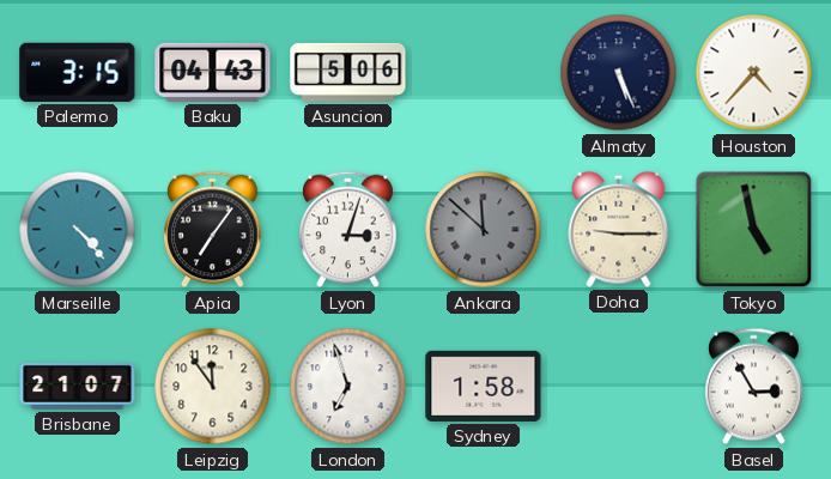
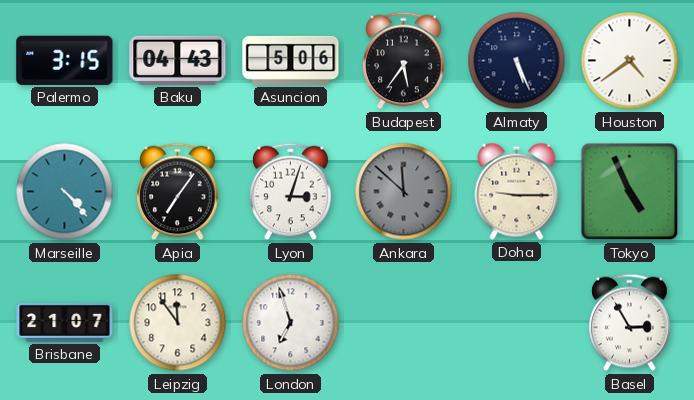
Budapest: none -> 5:36 (404, 61)
Houston: 4:37 -> 4:39 (630, 61)
Tokyo: 4:58 -> 4:56 (630, 192)
Sydney: 1:58 -> none (484, 386)
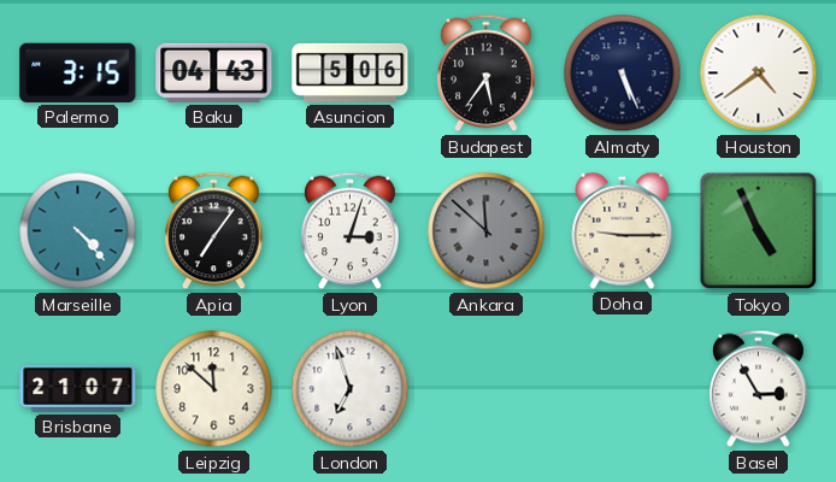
Leipzig: 11:54 -> 11:52 (214, 389)
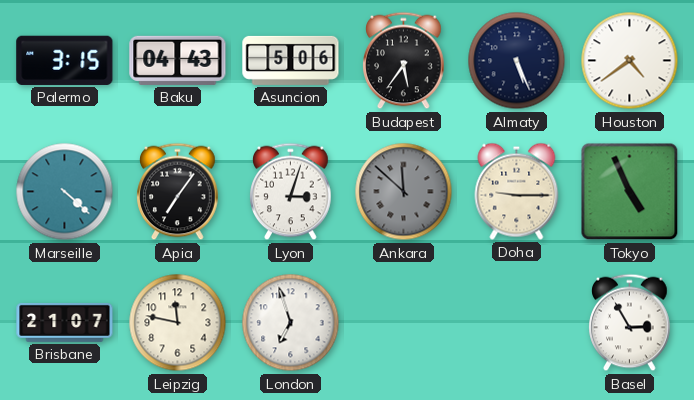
Marseille: 4:23 -> 4:22 (65, 192)
Leipzig: 11:52 -> 11:47 (178, 323)
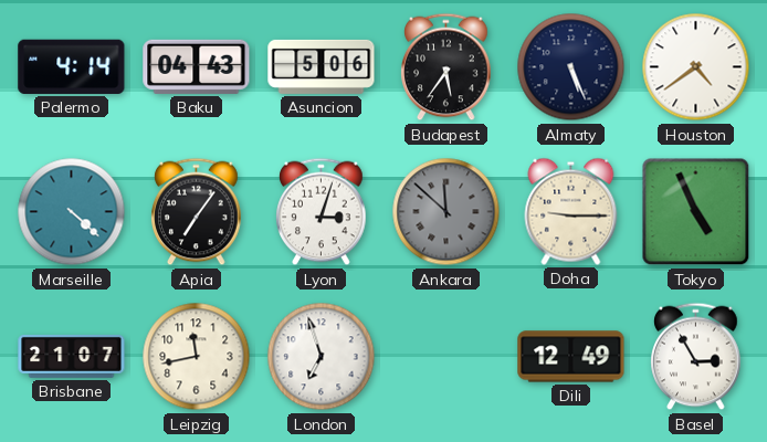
Palermo: 3:15 -> 4:14 (72, 66)
Leipzig: 11:47 -> 11:43 (197, 357)
Dili: none -> 12:49 (571, 357)
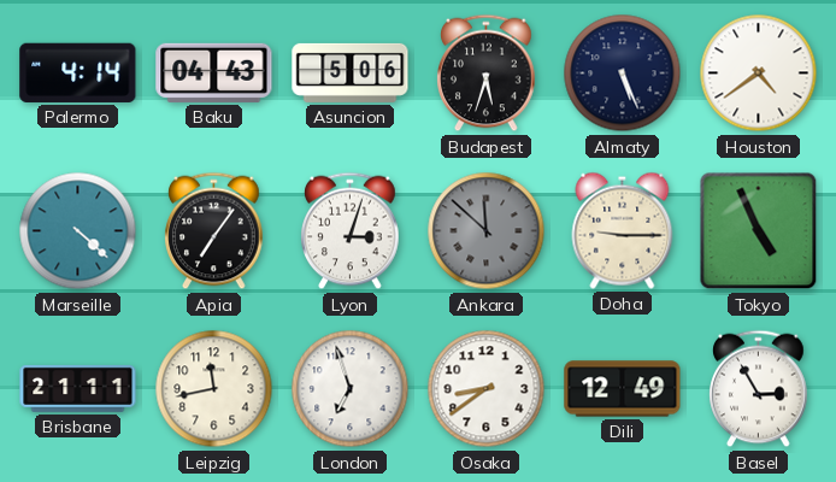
Budapest: 5:36 -> 5:33 (487, 74)
Brisbane: 21:07 -> 21:11 (78, 389)
Osaka: none -> 8:39 (487, 389)
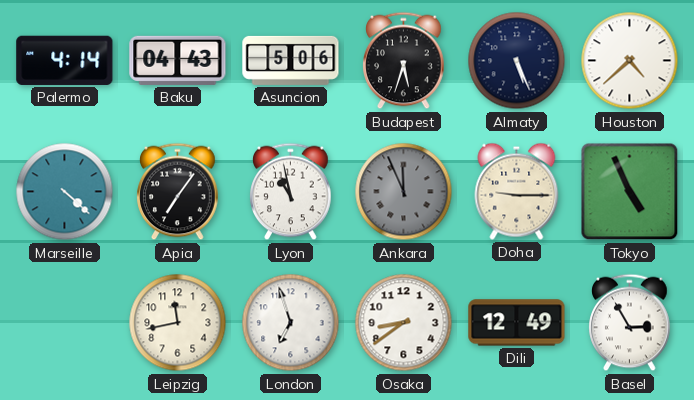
Houston: 4:39 -> 4:38 (630, 61)
Lyon: 3:03 -> 10:58 (291, 192)
Ankara: 11:52 -> 11:56 (404, 192)
Brisbane: 21:11 -> none (78, 389)
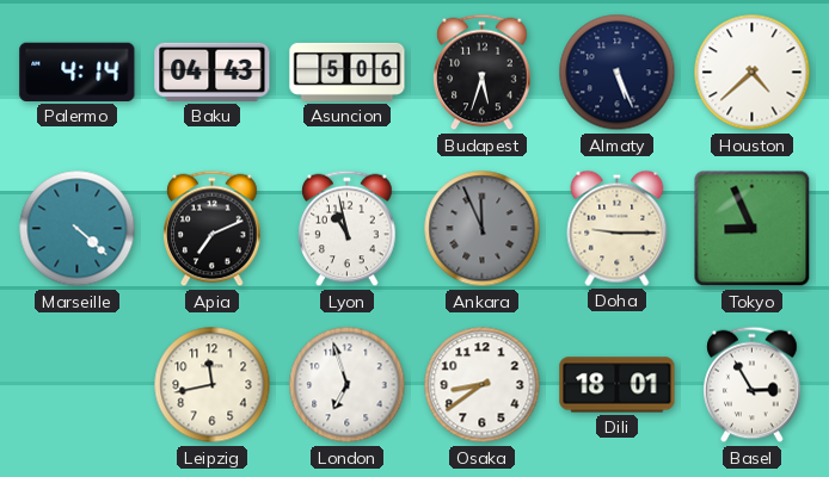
Apia: 7:06 -> 7:11 (213, 229)
Tokyo: 4:56 -> 8:56 (753, 229)
Dili: 12:49 -> 18:01 (618, 385)
